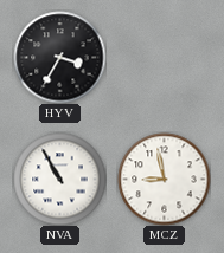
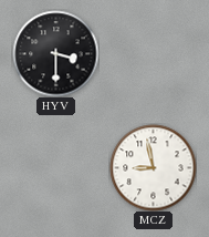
HYV: 3:35 -> 3:30 (55, 53)
NVA: 10:55 -> none (59, 179)
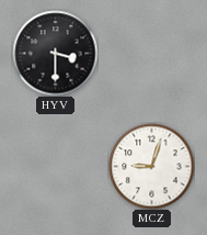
MCZ: 8:58 -> 9:03 (151, 166)
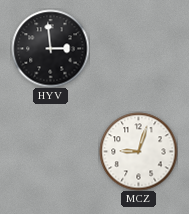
HYV: 3:30 -> 2:59 (50, 48)
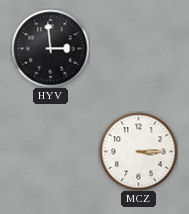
MCZ: 9:03 -> 3:15 (138, 151)
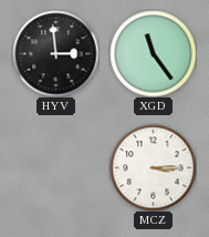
XGD: none -> 11:24 (153, 53)
